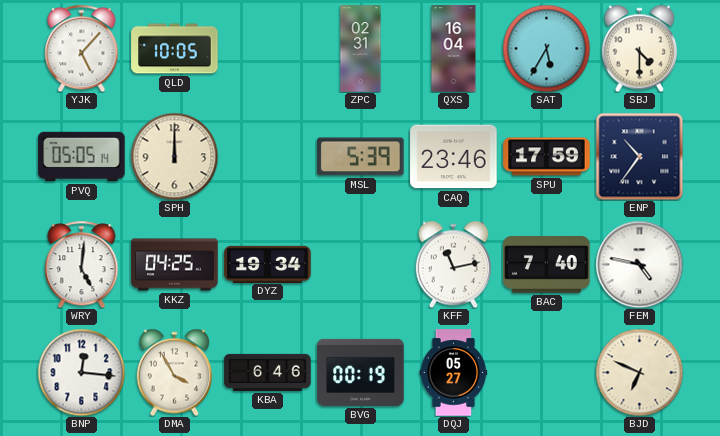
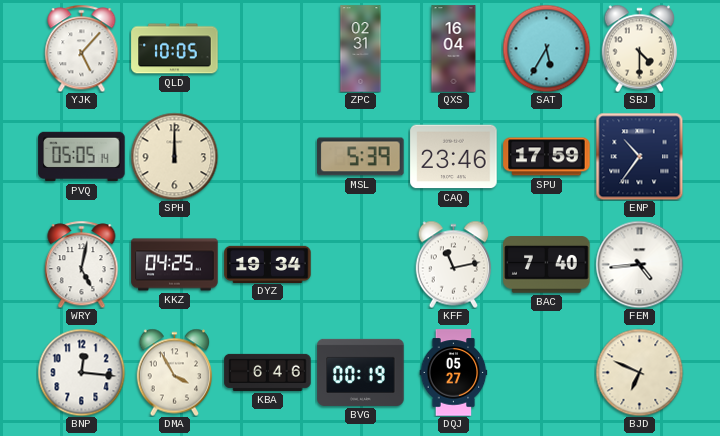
WRY: 5:01 -> 5:02 (82, 264)
FEM: 4:47 -> 4:44 (639, 264)
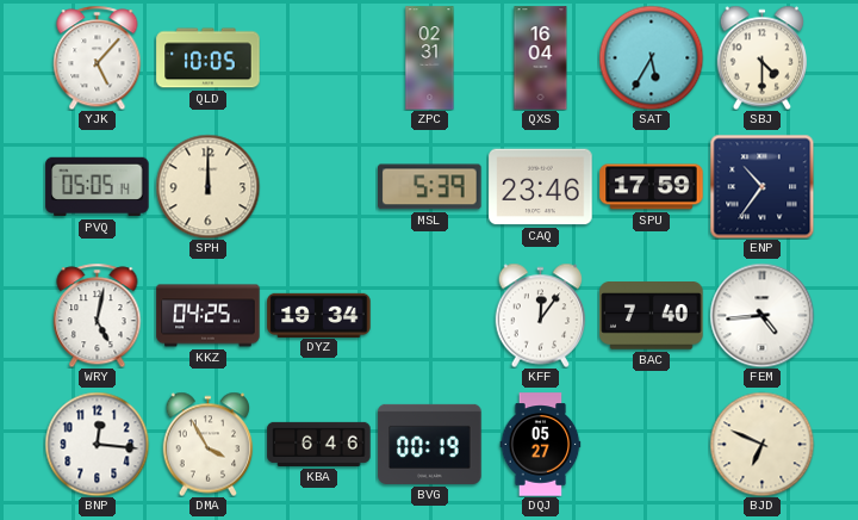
KFF: 11:13 -> 12:06 (541, 315)
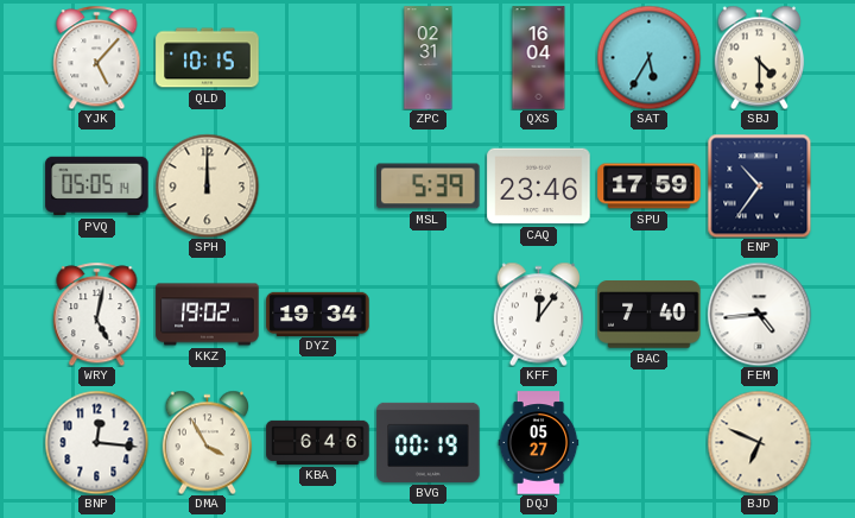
QLD: 10:05 -> 10:15 (208, 58)
KKZ: 04:25 -> 19:02 (208, 315)
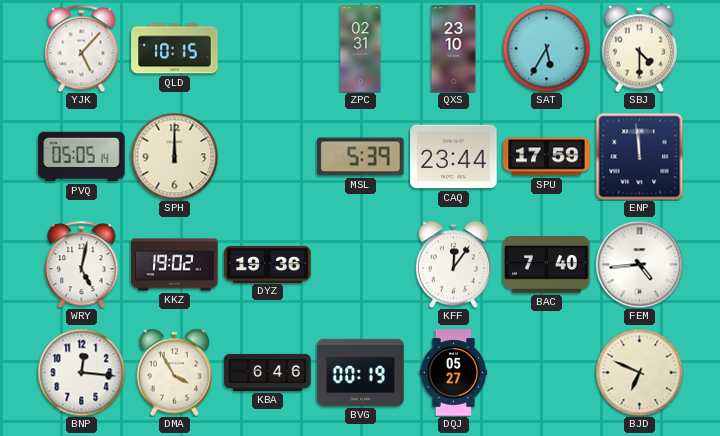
QXS: 16:04 -> 23:10 (454, 49)
CAQ: 23:46 -> 23:44 (454, 157)
ENP: 10:36 -> 11:59 (639, 156)
DYZ: 19:34 -> 19:36 (268, 264)
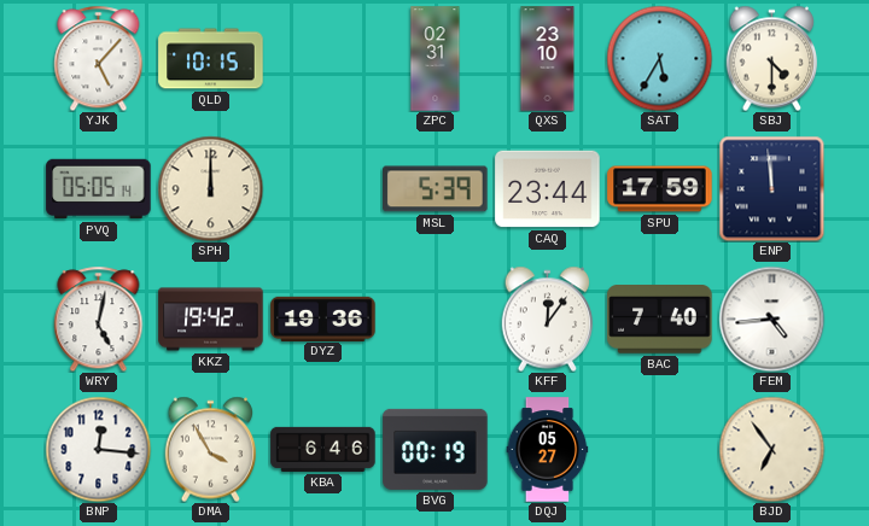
KKZ: 19:02 -> 19:42 (211, 320)
BJD: 6:49 -> 6:54 (771, 449)
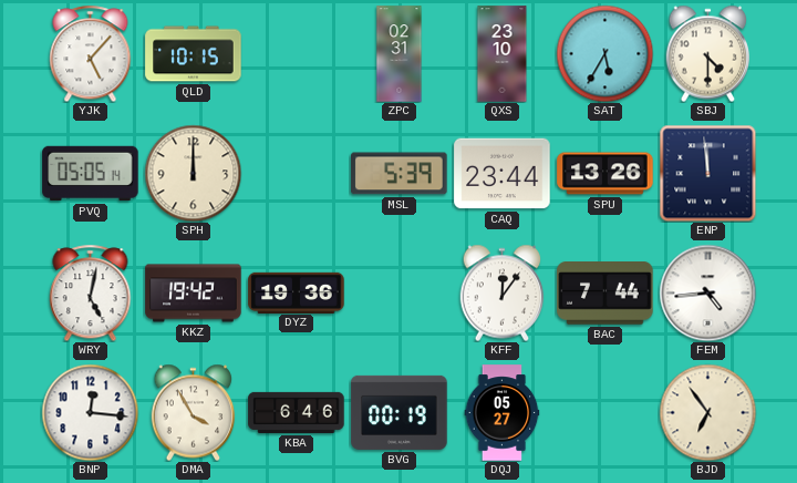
SPU: 17:59 -> 13:26 (605, 174)
BAC: 7:40 -> 7:44 (605, 294)
